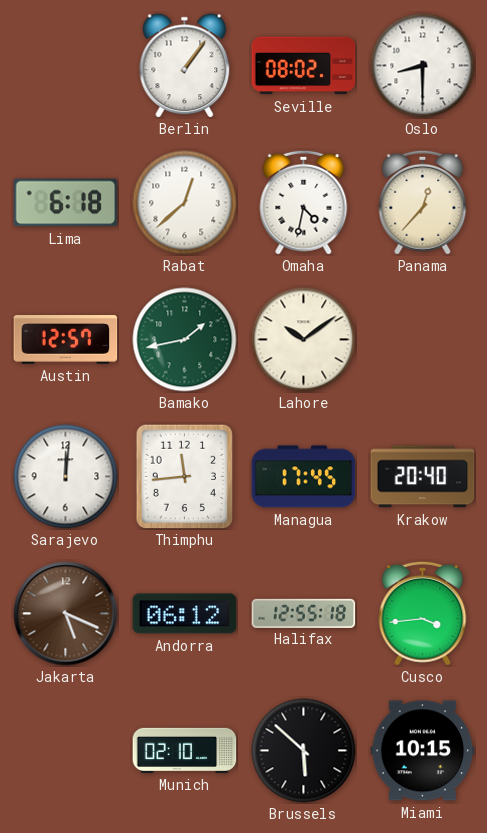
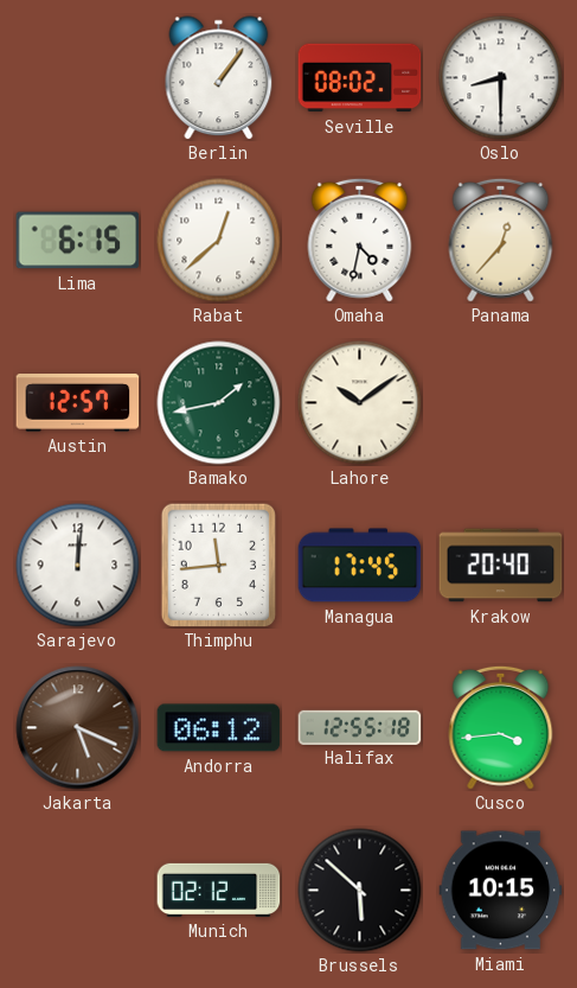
Lima: 6:18 -> 6:15 (78, 241)
Munich: 02:10 -> 02:12 (219, 890)
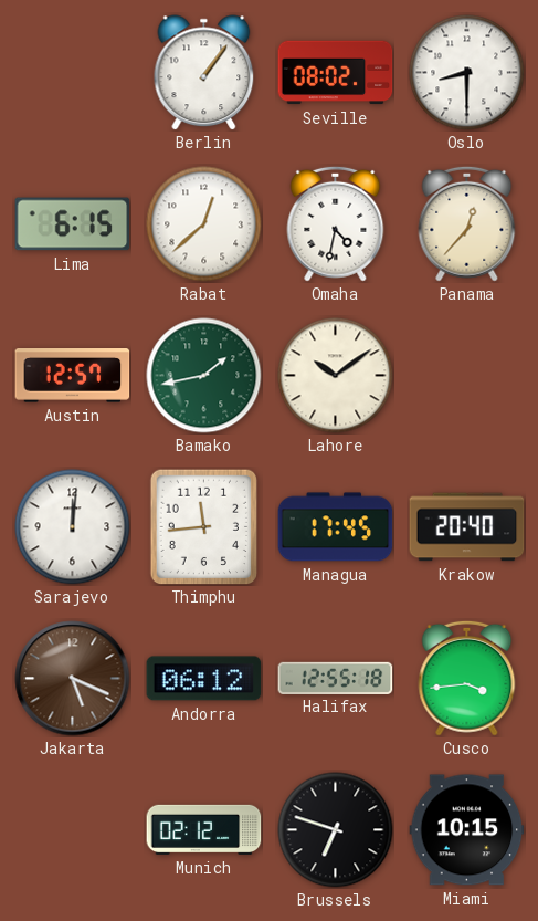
Brussels: 5:52 -> 6:48 (336, 830)
